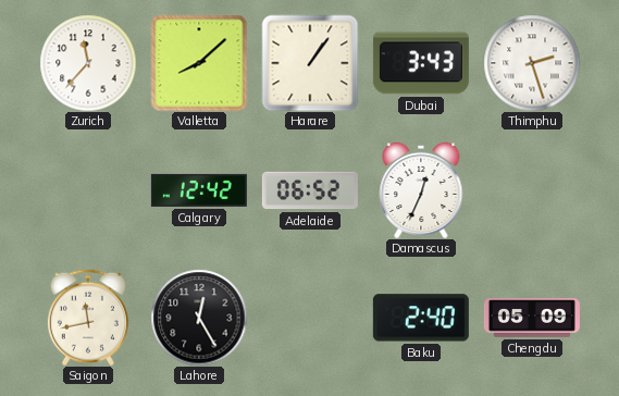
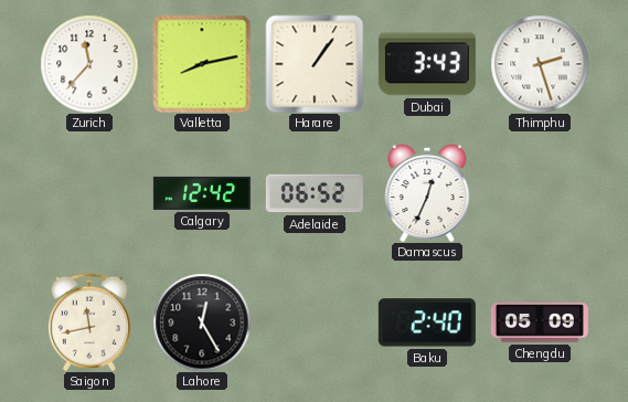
Valletta: 8:08 -> 8:13 (202, 64)
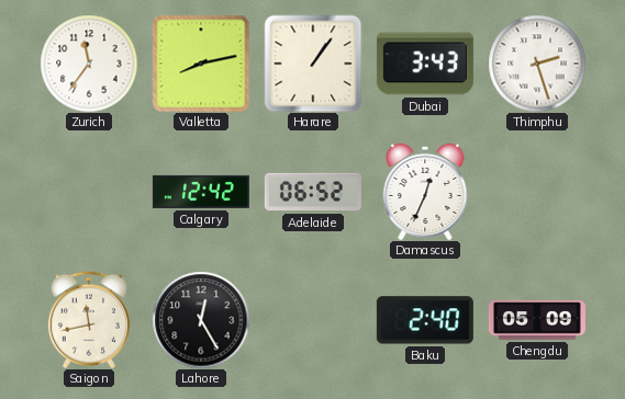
Zurich: 11:37 -> 11:36 (89, 64)
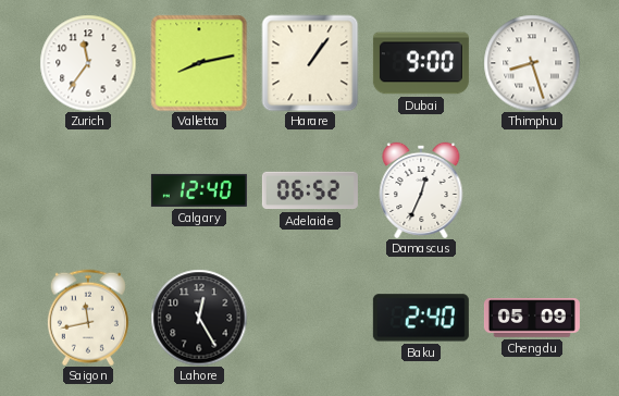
Dubai: 3:43 -> 9:00 (421, 63)
Thimphu: 2:27 -> 8:27 (532, 63)
Calgary: 12:42 -> 12:40 (199, 190)
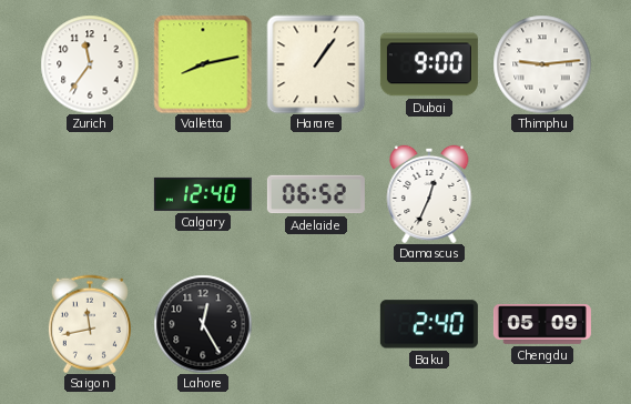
Thimphu: 8:27 -> 9:14 (542, 64)
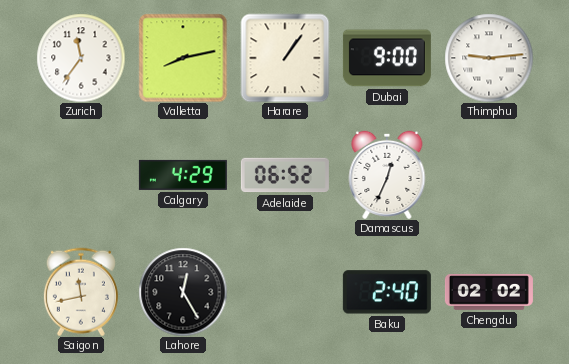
Calgary: 12:40 -> 4:29 (183, 175)
Chengdu: 05:09 -> 02:02 (489, 292)
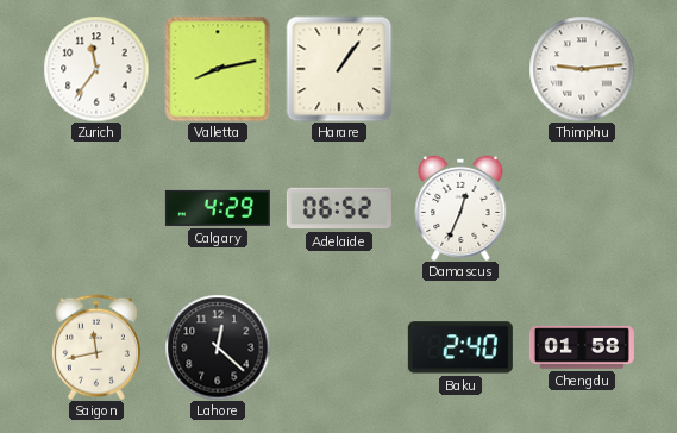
Dubai: 9:00 -> none (387, 58)
Lahore: 12:25 -> 12:22 (218, 347)
Chengdu: 02:02 -> 01:58 (582, 347)
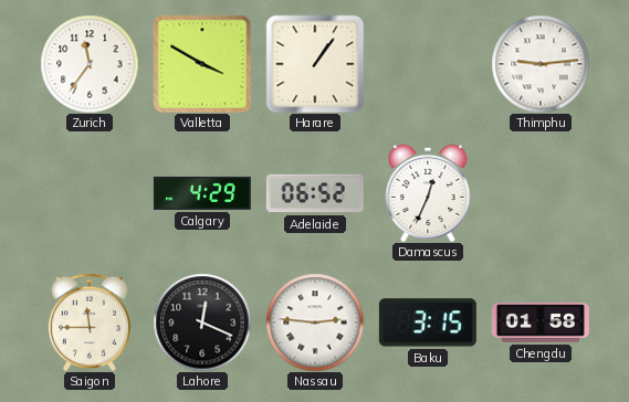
Valletta: 8:13 -> 3:50 (202, 64)
Saigon: 11:43 -> 11:45 (90, 322)
Lahore: 12:22 -> 12:19 (202, 322)
Nassau: none -> 2:46 (315, 322)
Baku: 2:40 -> 3:15 (428, 322)
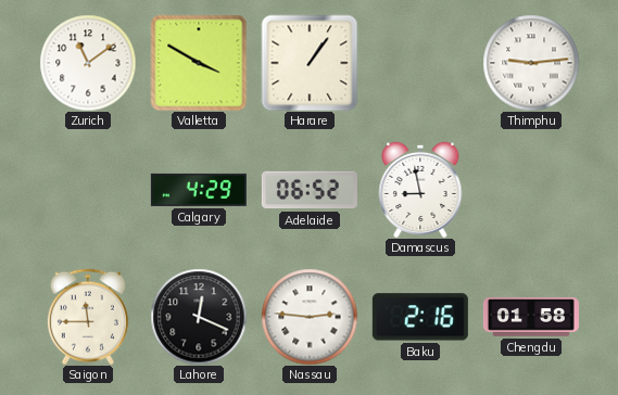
Zurich: 11:36 -> 11:09 (88, 63)
Damascus: 12:34 -> 8:58 (420, 189)
Baku: 3:15 -> 2:16 (420, 317)
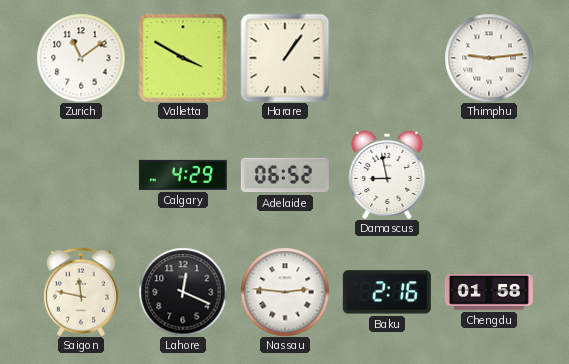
Saigon: 11:45 -> 11:47 (81, 292)
